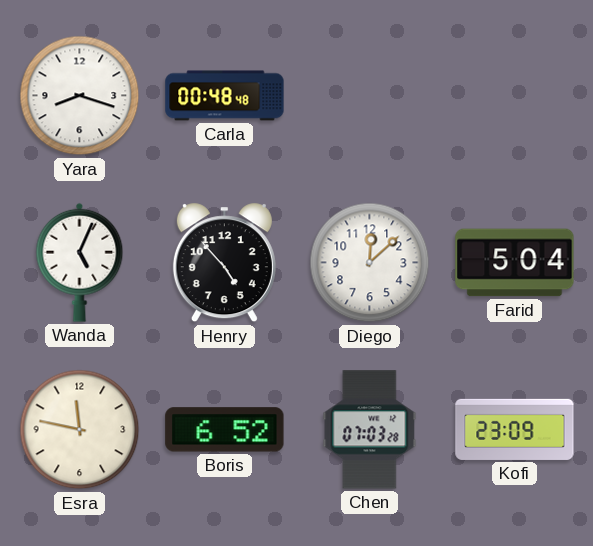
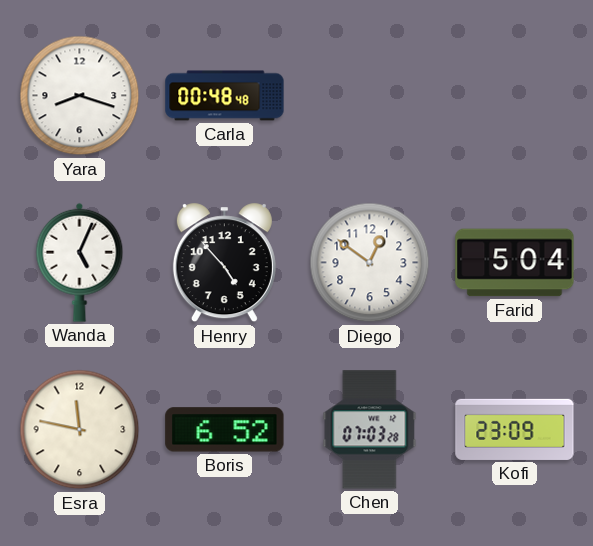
Diego: 12:08 -> 12:51 (370, 263)
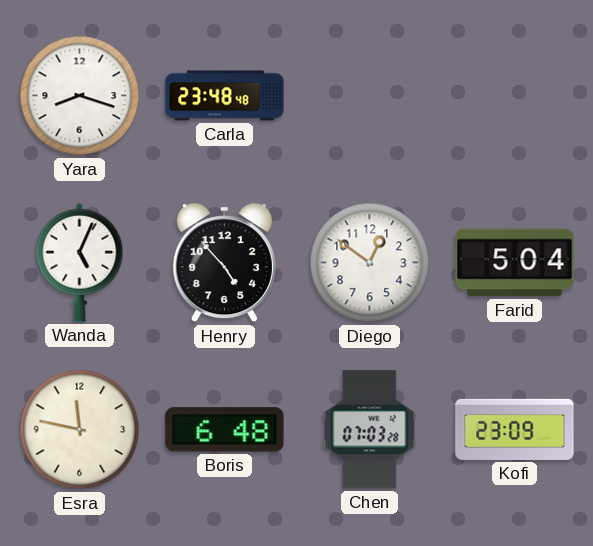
Carla: 00:48 -> 23:48 (225, 96)
Boris: 6:52 -> 6:48 (225, 430)
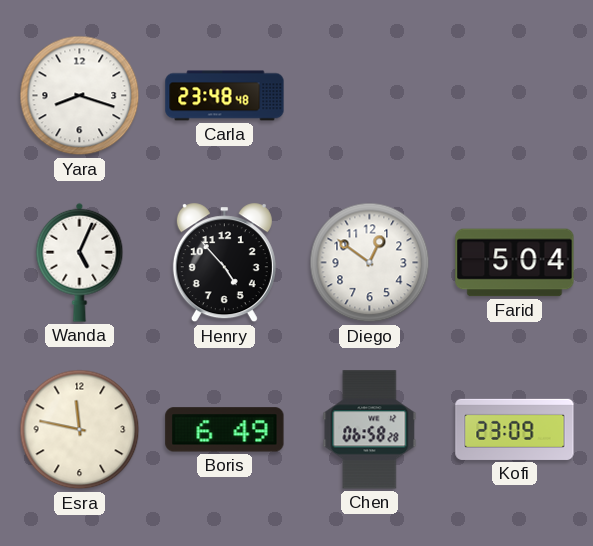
Boris: 6:48 -> 6:49 (225, 430)
Chen: 07:03 -> 06:58 (370, 430)
